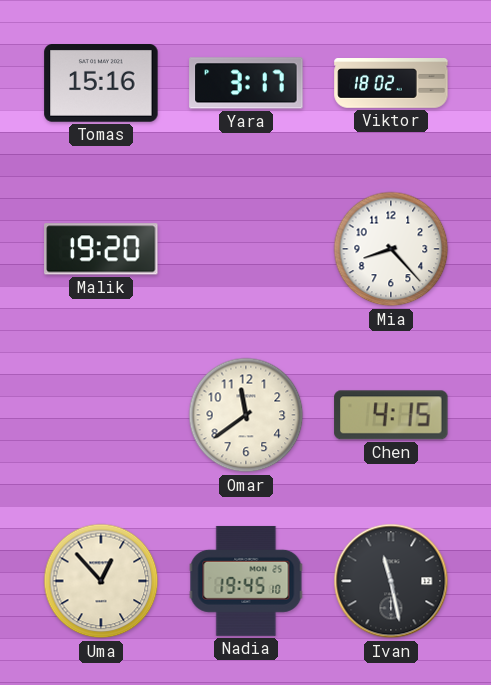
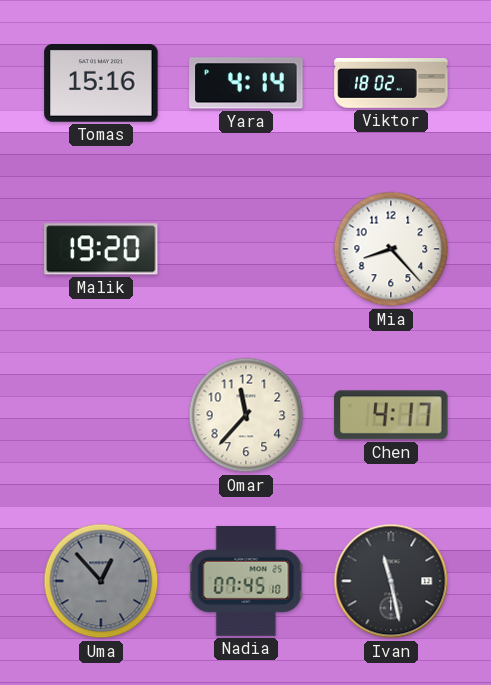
Yara: 3:17 -> 4:14 (246, 83)
Omar: 11:39 -> 11:37 (246, 415)
Chen: 4:15 -> 4:17 (391, 415)
Uma dial: cream -> grey (101, 581)
Nadia: 19:45 -> 07:45 (246, 581)
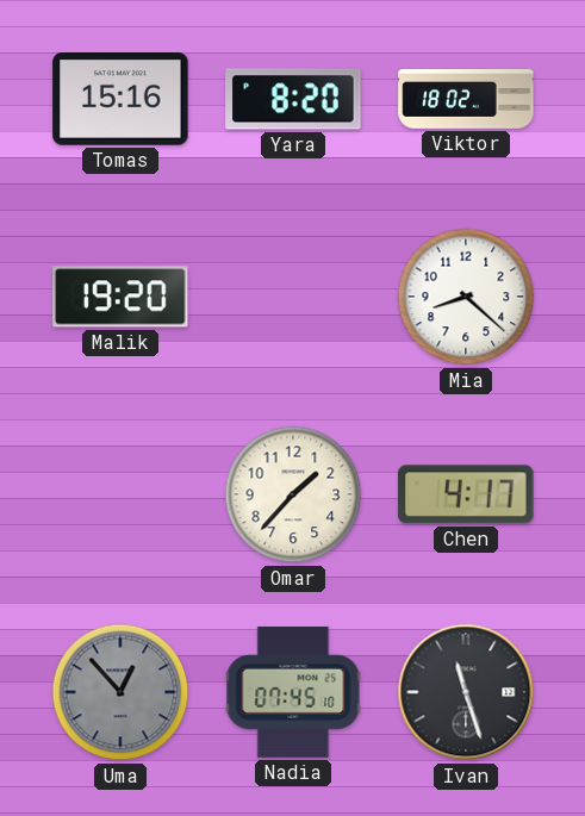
Yara: 4:14 -> 8:20 (293, 99)
Mia: 8:23 -> 8:22 (466, 297)
Omar: 11:37 -> 1:37 (293, 494)
Ivan: 11:28 -> 11:27 (466, 692)
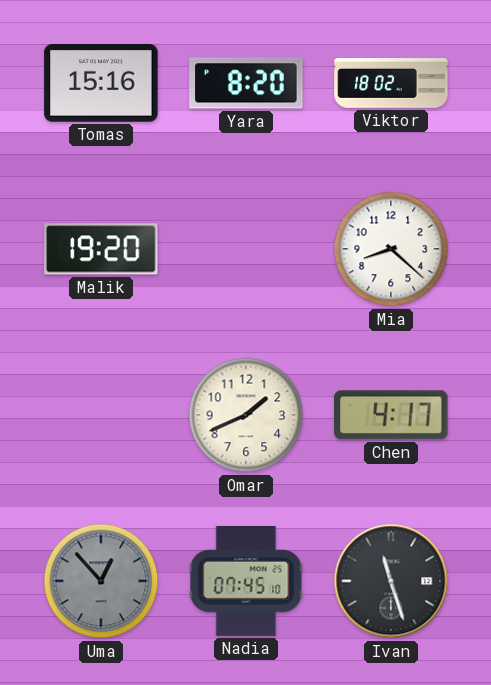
Omar: 1:37 -> 1:41 (246, 415)
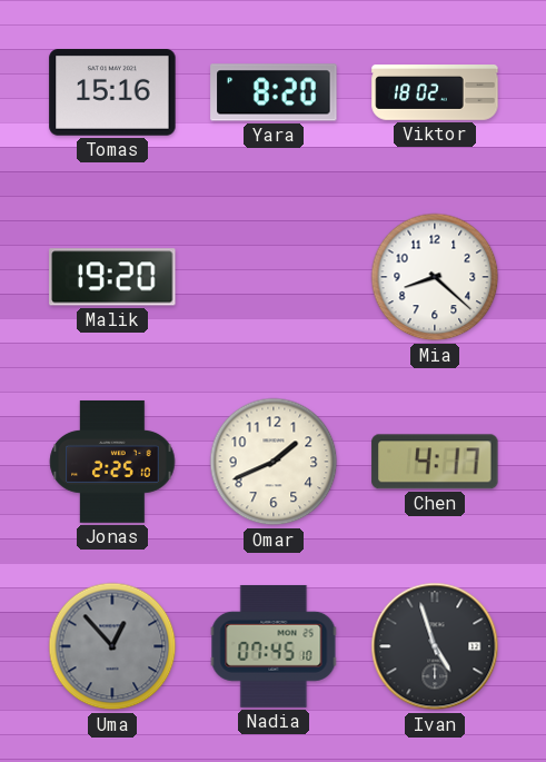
Jonas: none -> 2:25 (112, 462)
Ivan: 11:27 -> 4:57 (435, 646)
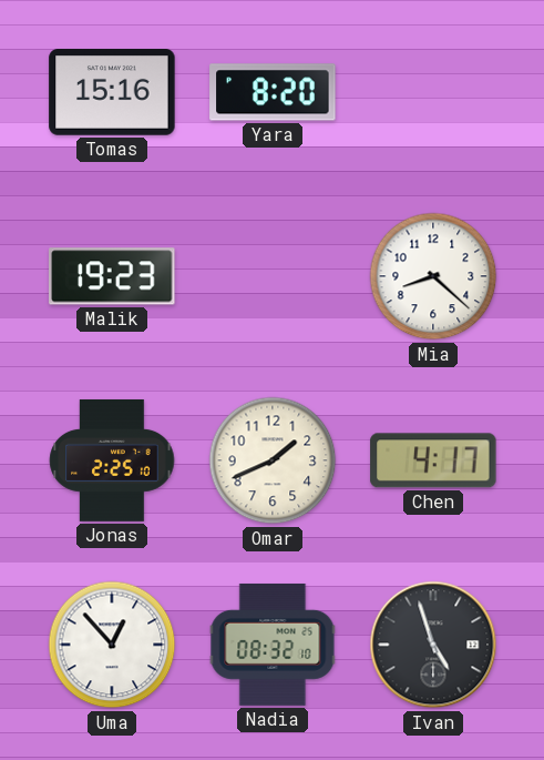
Viktor: 18:02 -> none (435, 93)
Malik: 19:20 -> 19:23 (112, 276)
Uma dial: grey -> white (112, 645)
Nadia: 07:45 -> 08:32 (273, 645)
